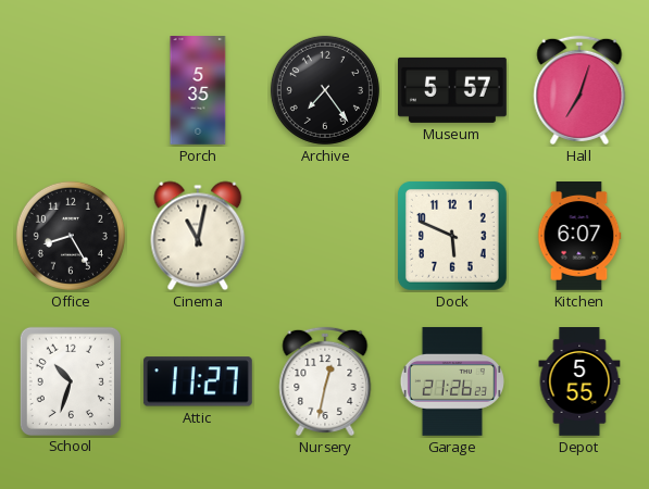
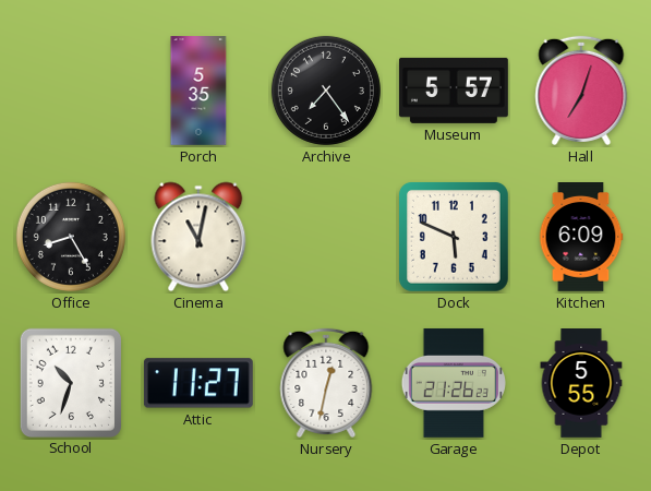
Kitchen: 6:07 -> 6:09 (581, 238)
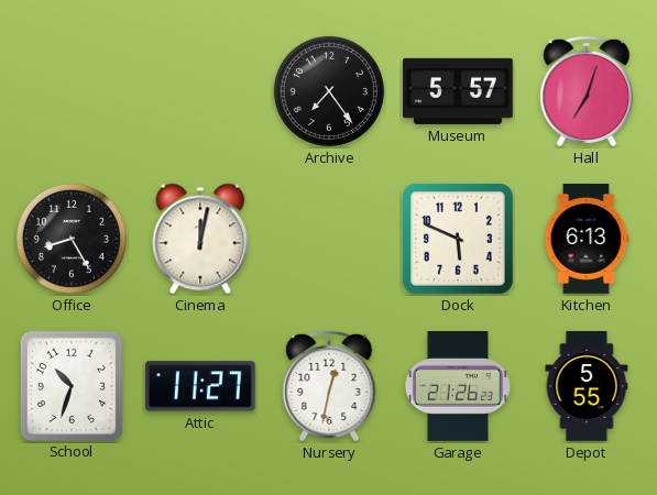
Porch: 5:35 -> none (198, 92)
Cinema: 11:02 -> 12:02 (200, 239)
Kitchen: 6:09 -> 6:13 (587, 240)
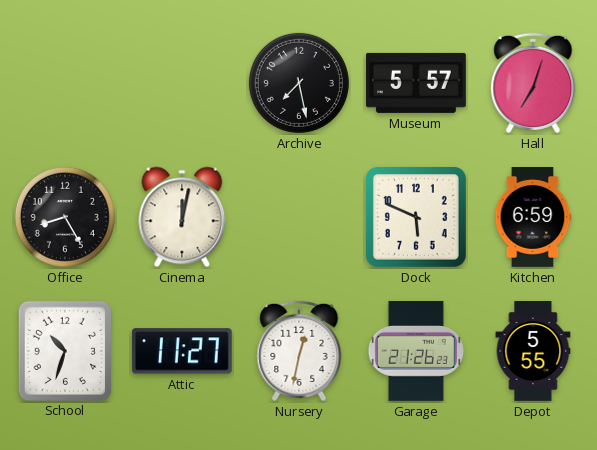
Archive: 7:24 -> 7:28 (299, 83)
Kitchen: 6:13 -> 6:59 (533, 218)
